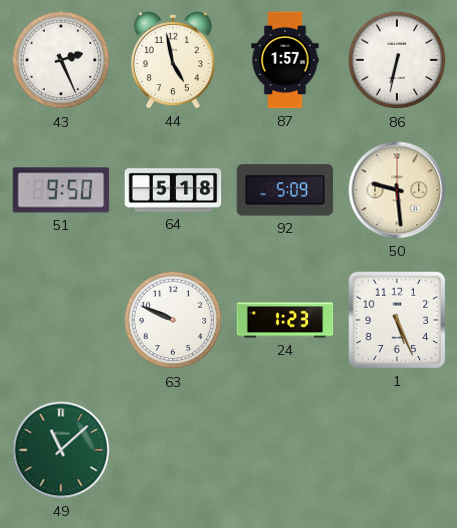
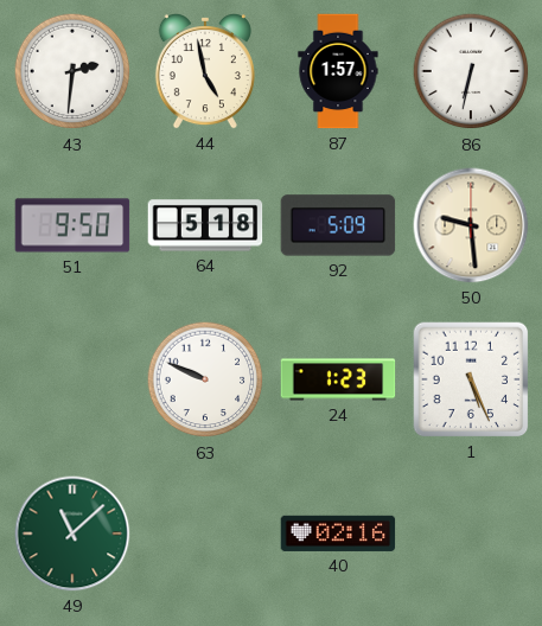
43: 2:26 -> 2:31 (72, 71)
40: none -> 02:16 (338, 534)
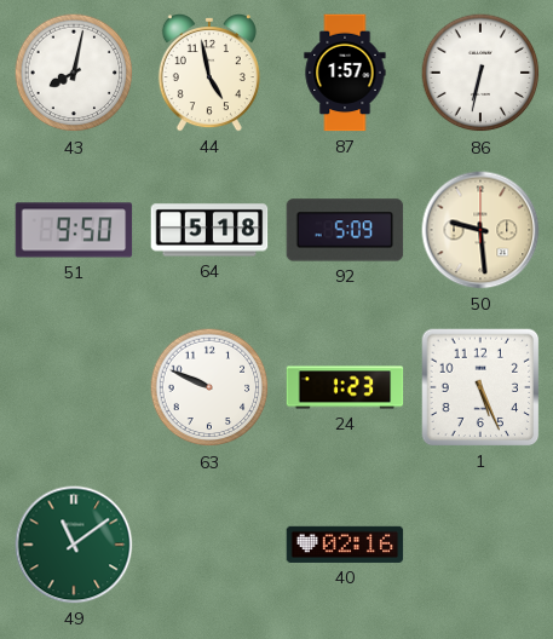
43: 2:31 -> 8:02 (74, 73)
49: 11:08 -> 11:09 (74, 545)
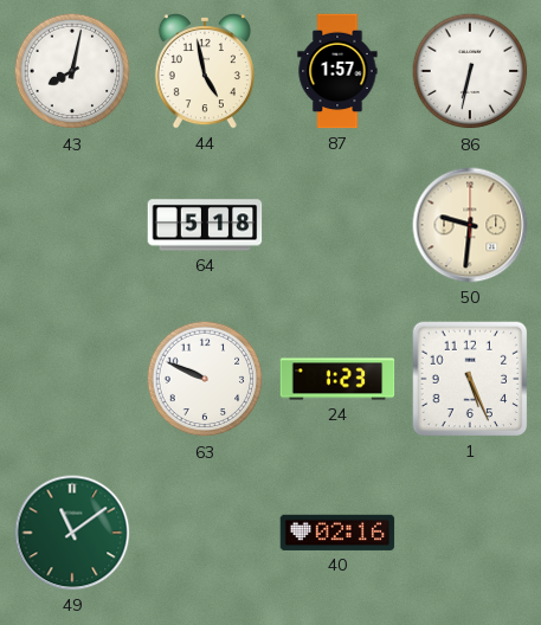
51: 9:50 -> none (74, 230)
92: 5:09 -> none (345, 230)
50: 9:29 -> 9:31 (470, 225)
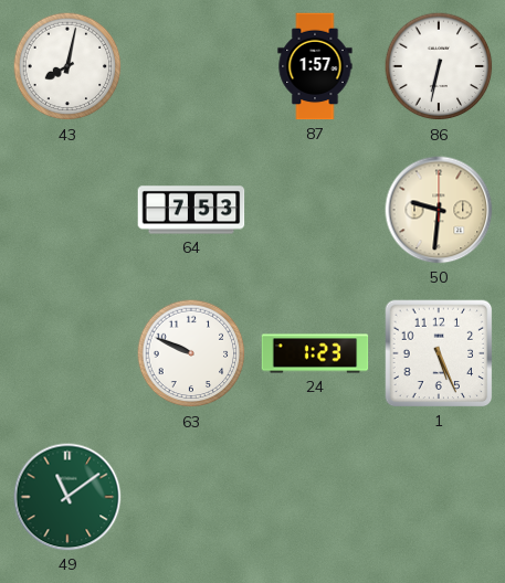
44: 4:58 -> none (205, 72)
64: 5:18 -> 7:53 (191, 210)
40: 02:16 -> none (337, 533)
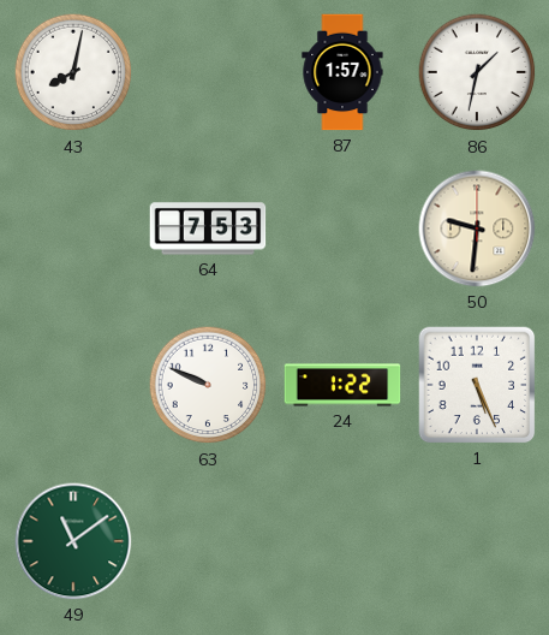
86: 6:32 -> 1:32 (477, 72)
24: 1:23 -> 1:22 (342, 385)
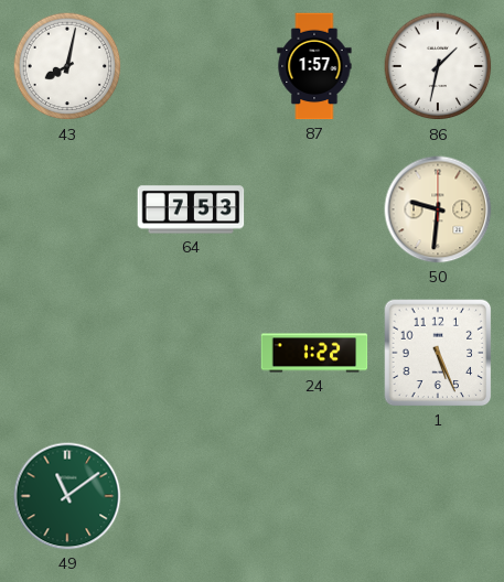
63: 9:49 -> none (208, 385)
